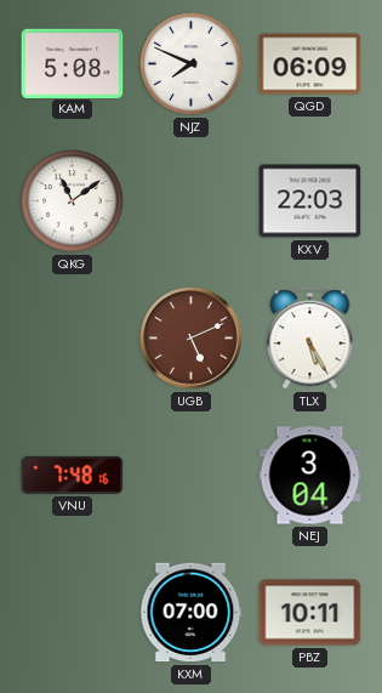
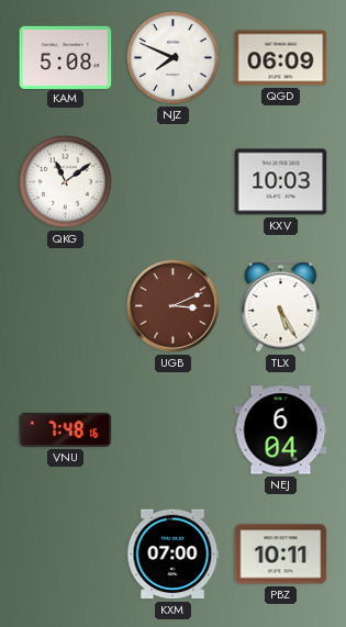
KXV: 22:03 -> 10:03 (281, 182)
UGB: 5:11 -> 3:11 (174, 306)
NEJ: 3:04 -> 6:04 (281, 430)
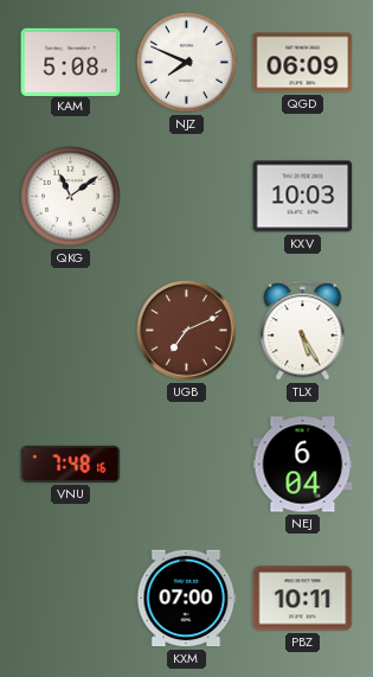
UGB: 3:11 -> 7:11 (187, 331)
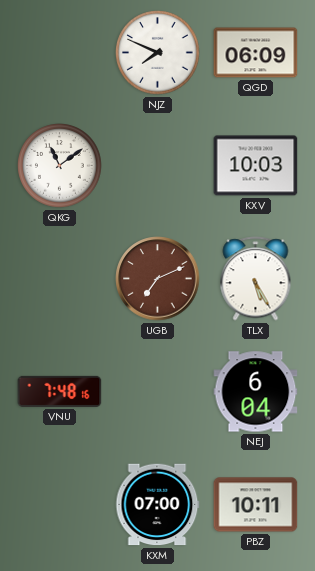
KAM: 5:08 -> none (71, 62)
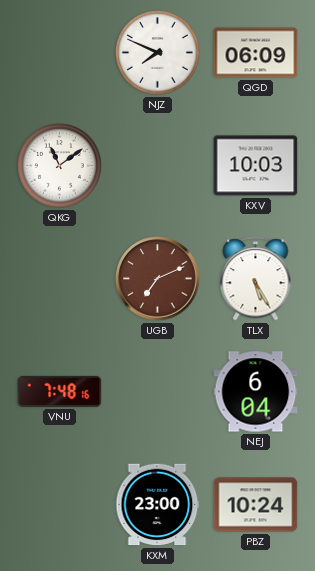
KXM: 07:00 -> 23:00 (158, 505)
PBZ: 10:11 -> 10:24 (256, 505)
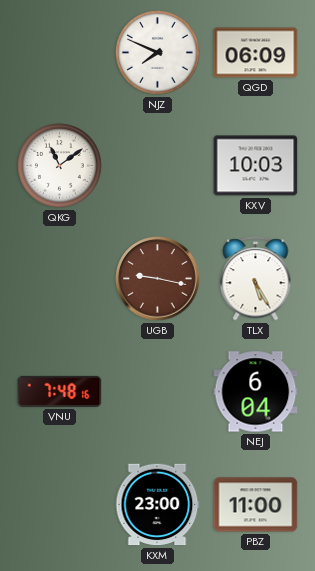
UGB: 7:11 -> 9:17 (158, 279)
PBZ: 10:24 -> 11:00 (256, 505)
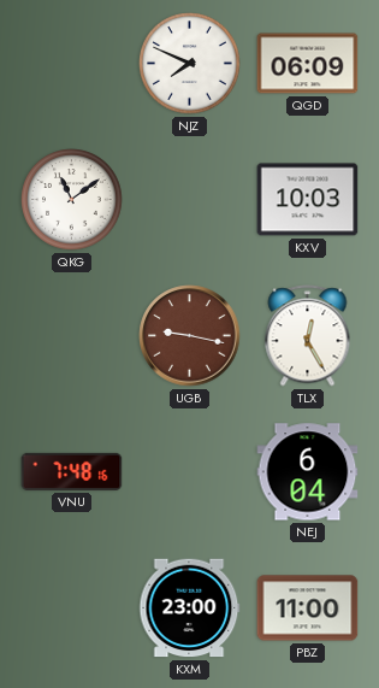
TLX: 5:25 -> 12:25 (308, 336)
